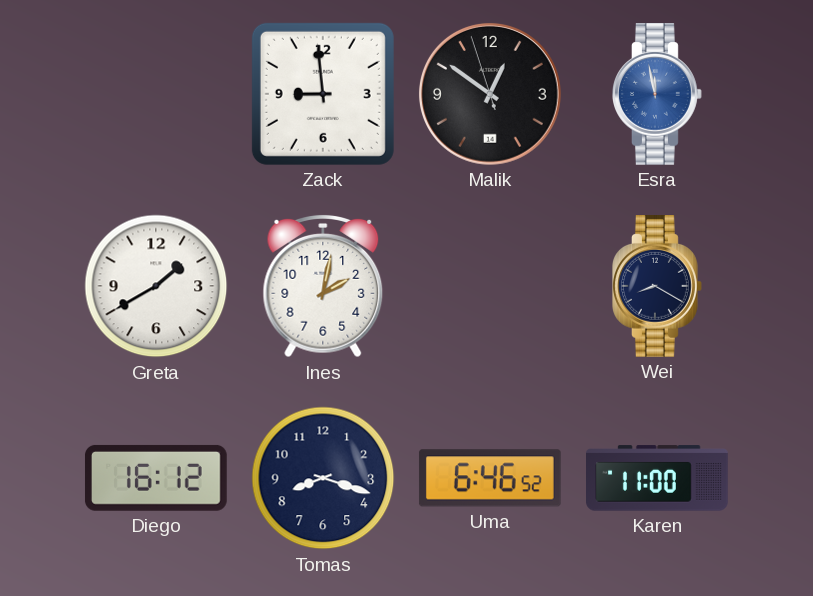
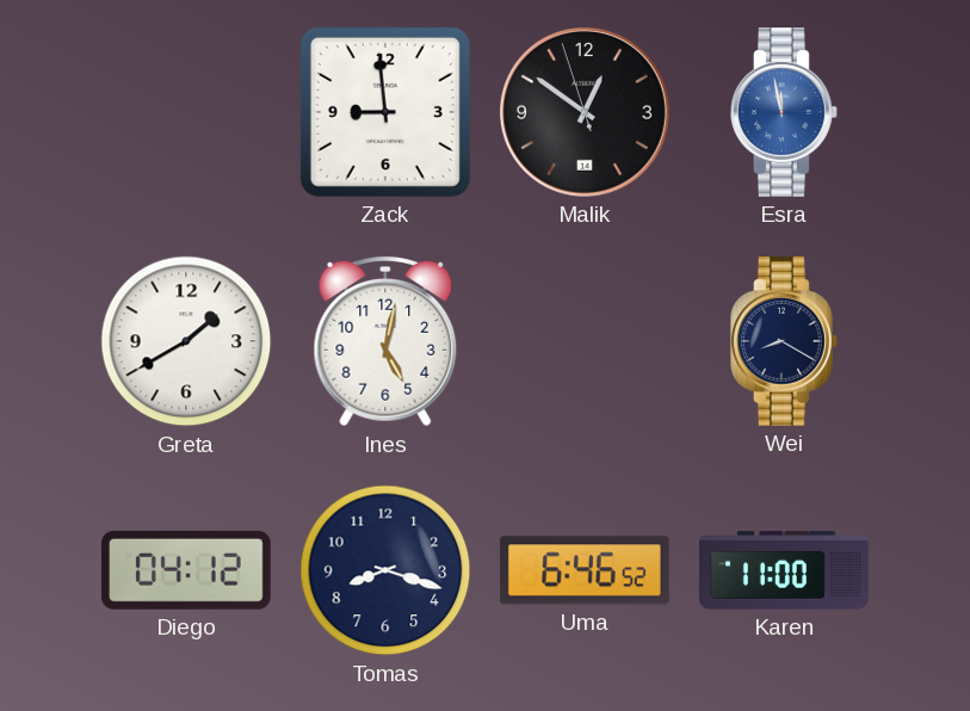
Ines: 2:02 -> 5:02 (385, 341)
Diego: 16:12 -> 04:12 (186, 570)
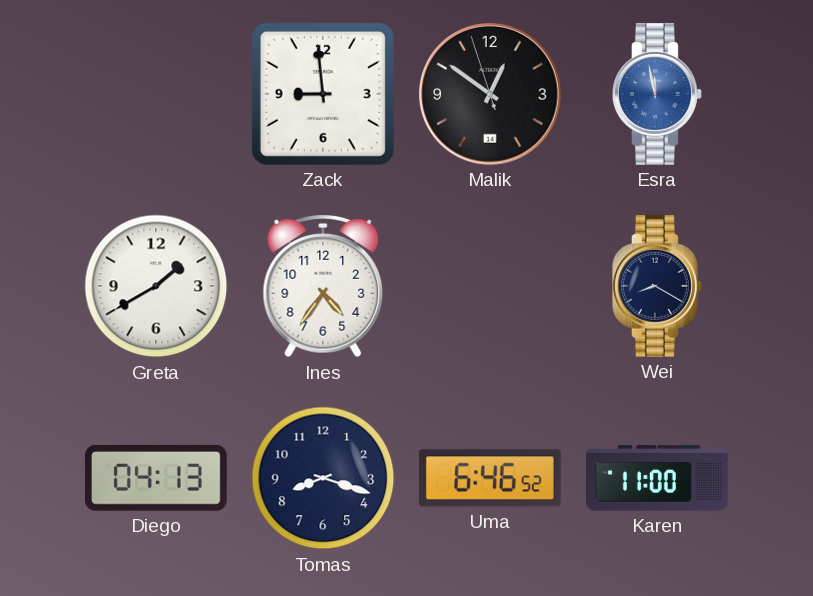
Ines: 5:02 -> 4:36 (323, 286)
Diego: 04:12 -> 04:13 (156, 478)
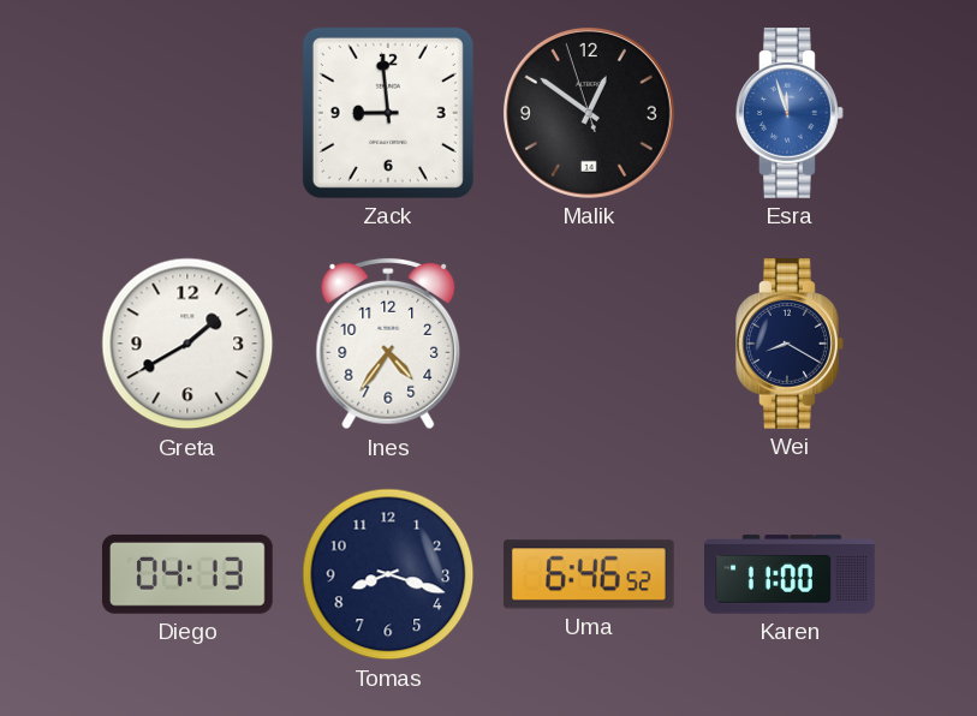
Esra: 11:58 -> 11:57 (791, 114)
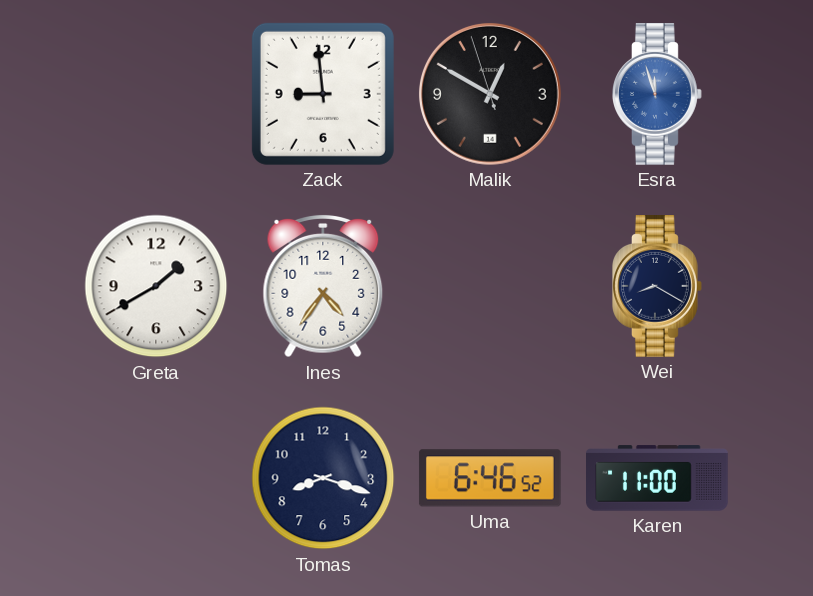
Malik: 12:50 -> 12:49 (490, 94)
Diego: 04:13 -> none (187, 574)
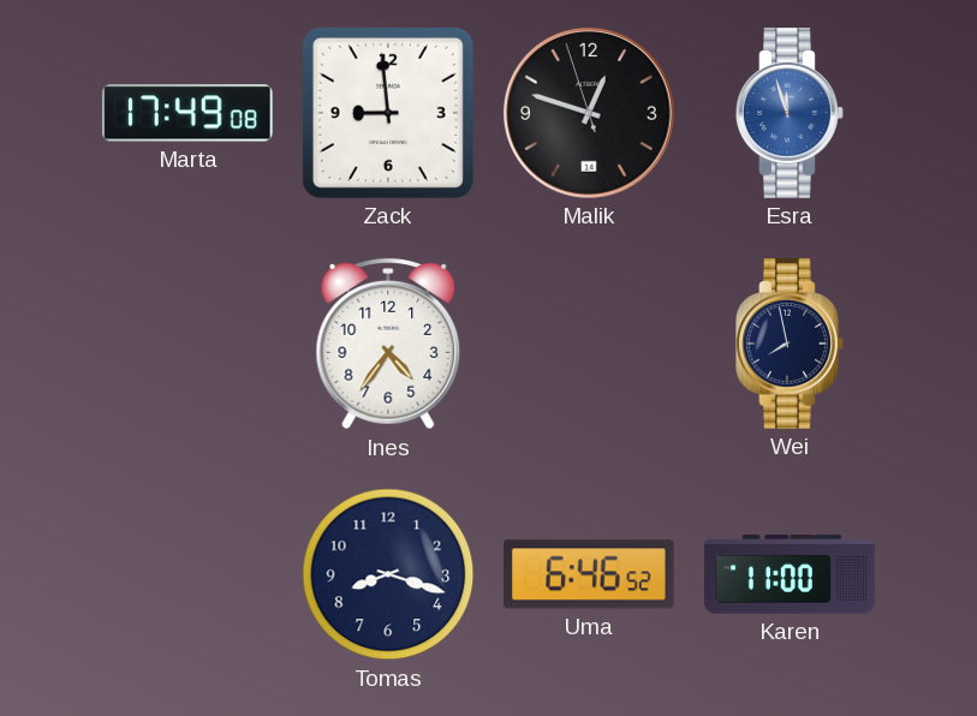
Marta: none -> 17:49 (187, 113)
Malik: 12:49 -> 12:47 (589, 113)
Greta: 1:40 -> none (156, 286)
Wei: 8:20 -> 7:58 (791, 345)
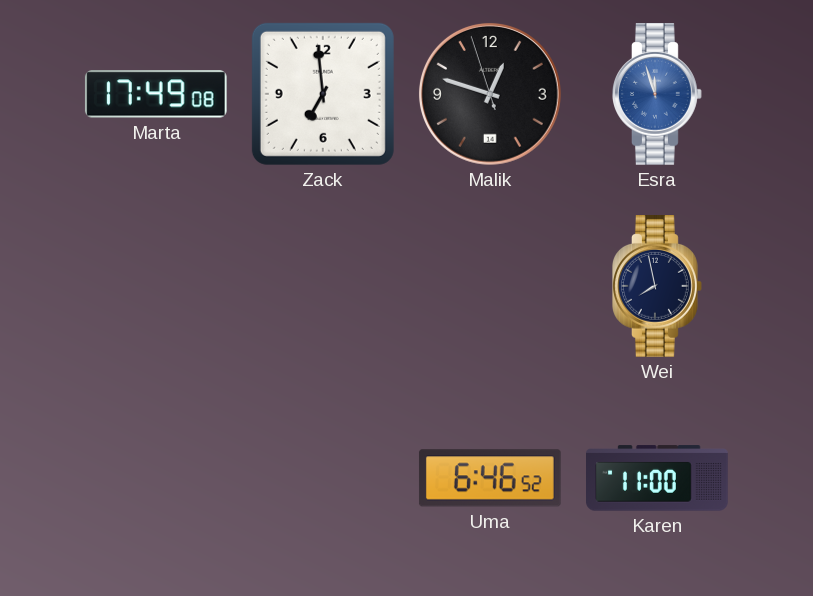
Zack: 8:59 -> 6:59 (323, 94)
Ines: 4:36 -> none (388, 344)
Tomas: 8:18 -> none (388, 574)
